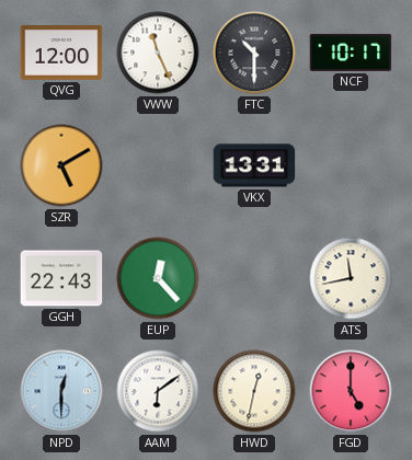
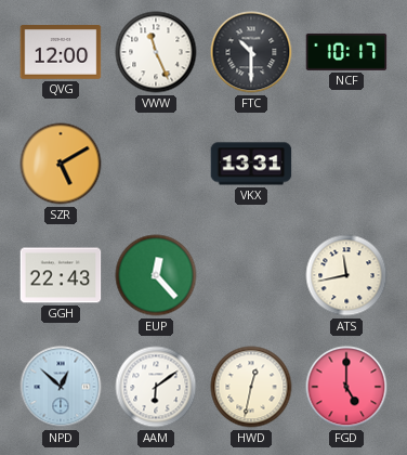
NPD: 12:30 -> 12:52 (61, 387)
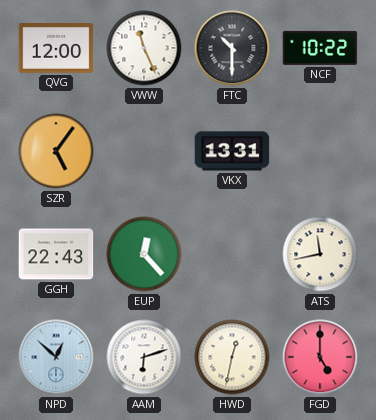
NCF: 10:17 -> 10:22 (320, 48)
SZR: 5:10 -> 5:06 (56, 151)
AAM: 6:09 -> 6:12 (144, 357)
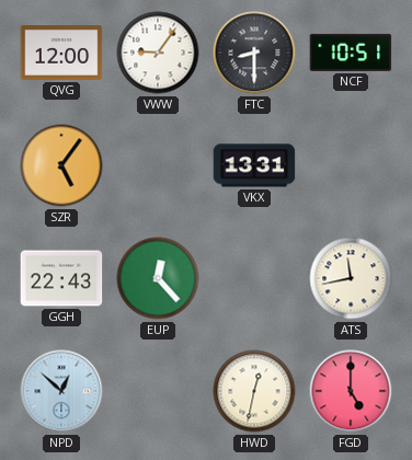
VWW: 11:26 -> 9:06 (158, 53)
FTC: 10:30 -> 8:30 (254, 53)
NCF: 10:22 -> 10:51 (351, 53)
AAM: 6:12 -> none (144, 357)
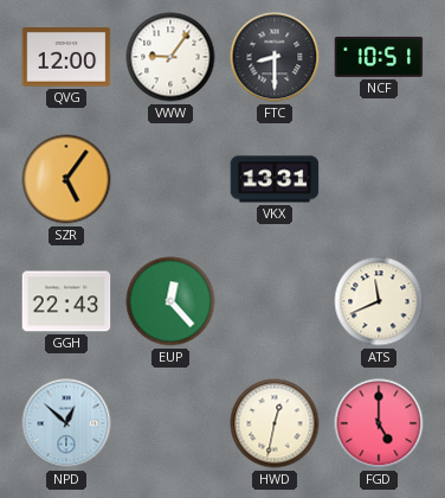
ATS: 11:43 -> 11:41 (379, 301)
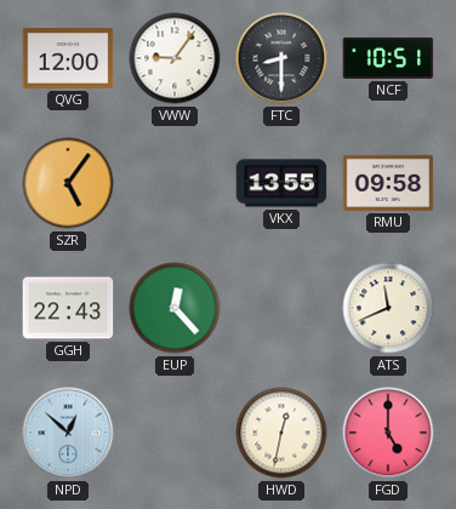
VKX: 13:31 -> 13:55 (281, 183)
RMU: none -> 09:58 (388, 183)
